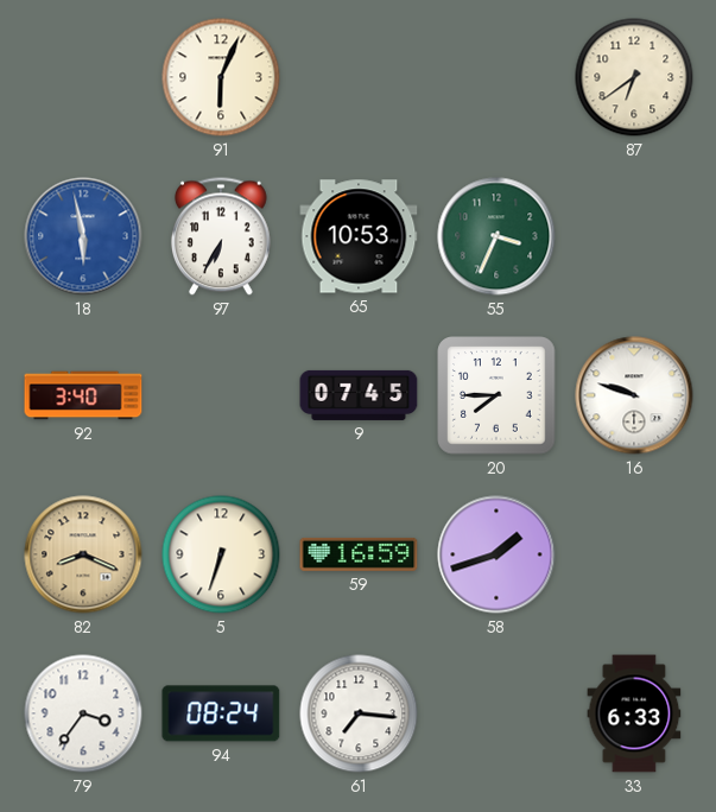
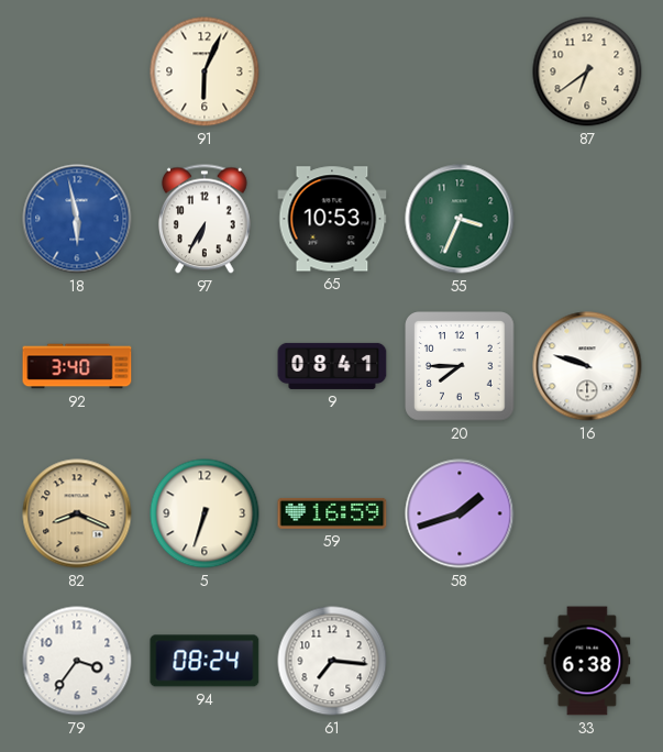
9: 07:45 -> 08:41 (332, 366)
33: 6:33 -> 6:38 (587, 661)
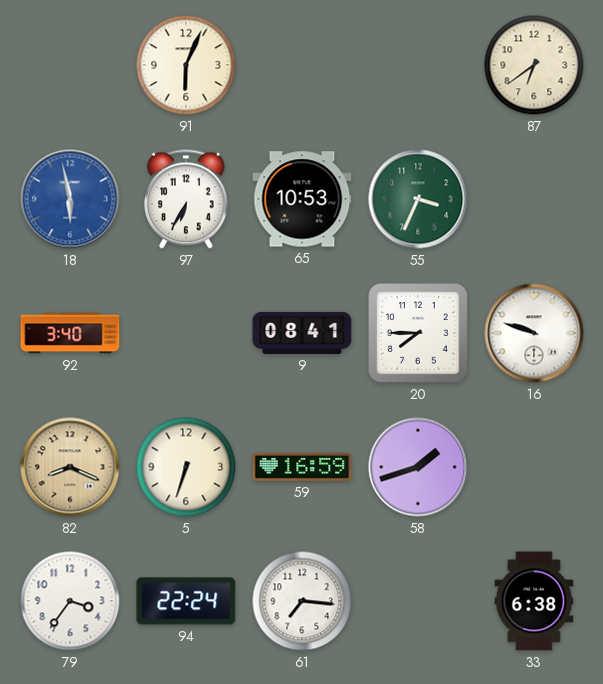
94: 08:24 -> 22:24 (186, 601)
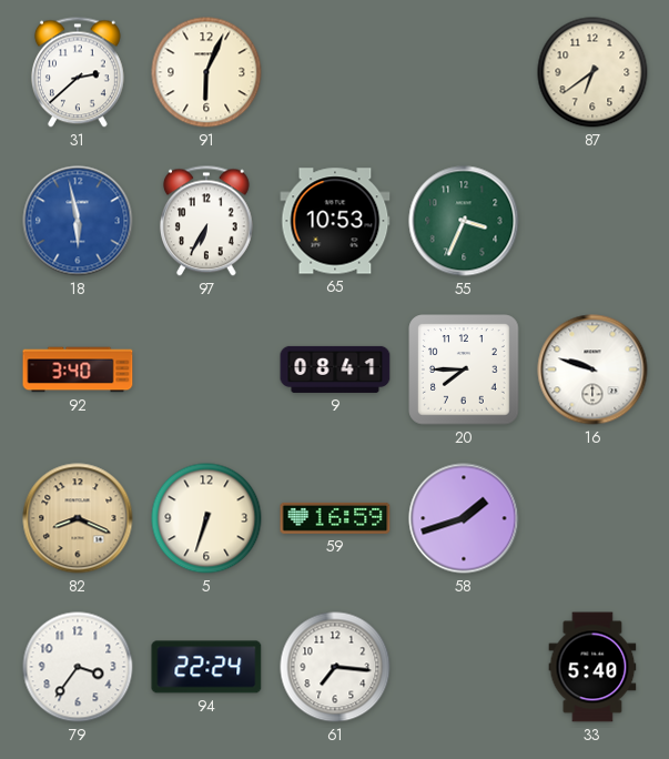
31: none -> 2:38 (78, 72)
33: 6:38 -> 5:40 (592, 667)
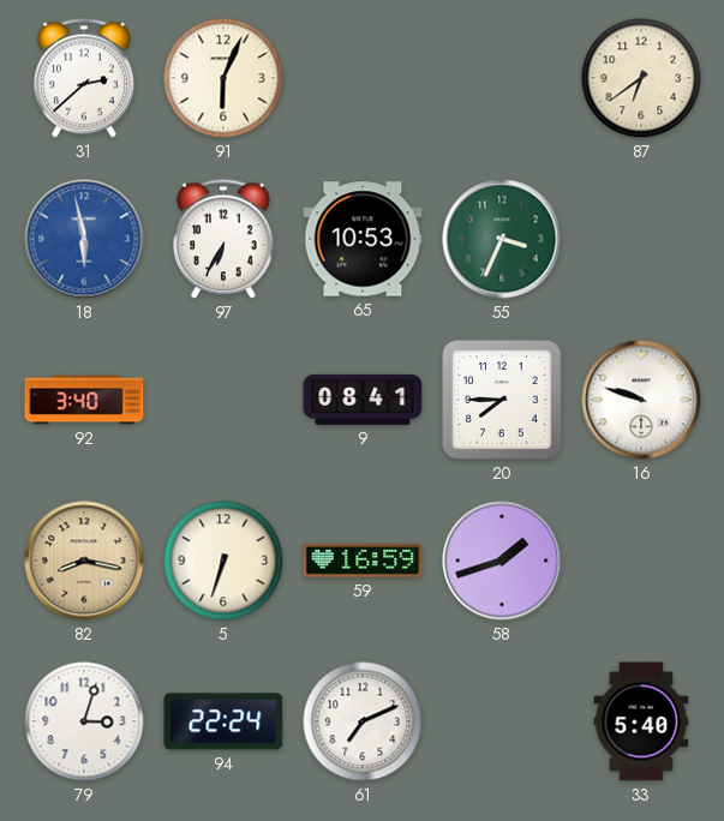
82: 8:19 -> 8:17 (84, 561)
79: 3:36 -> 3:03 (84, 721)
61: 7:16 -> 7:11 (363, 721)
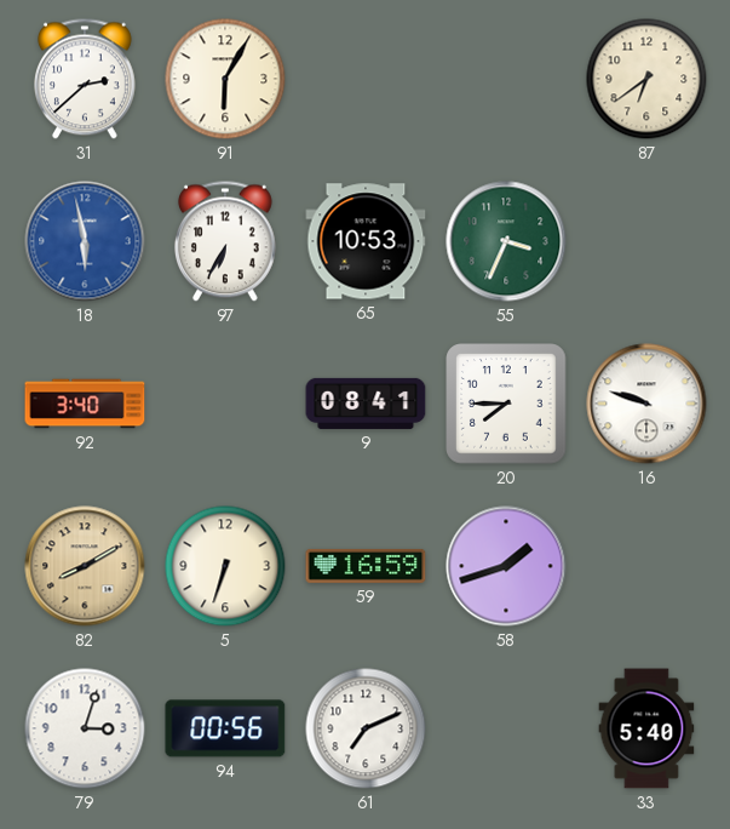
91: 6:04 -> 6:05 (225, 79)
82: 8:17 -> 8:10 (85, 566)
94: 22:24 -> 00:56 (225, 728)
